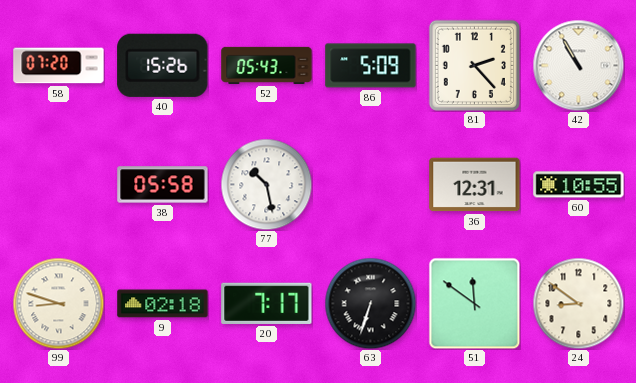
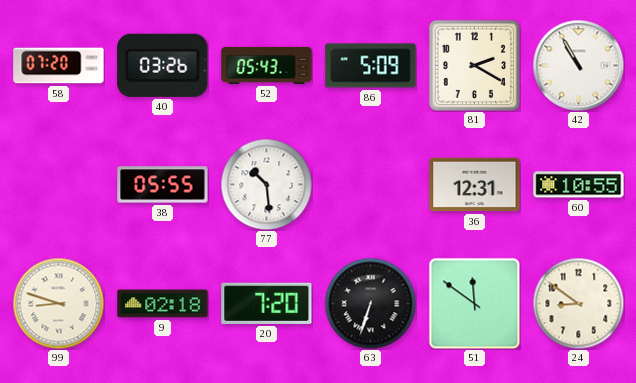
40: 15:26 -> 03:26 (163, 65)
81: 2:23 -> 2:20 (474, 65)
38: 05:58 -> 05:55 (163, 185)
77: 10:28 -> 10:29 (266, 184)
20: 7:17 -> 7:20 (267, 303)
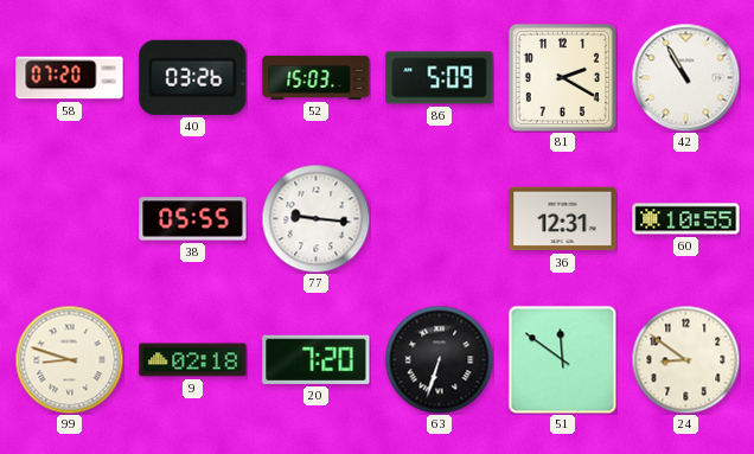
52: 05:43 -> 15:03 (317, 77)
77: 10:29 -> 9:16 (315, 218)
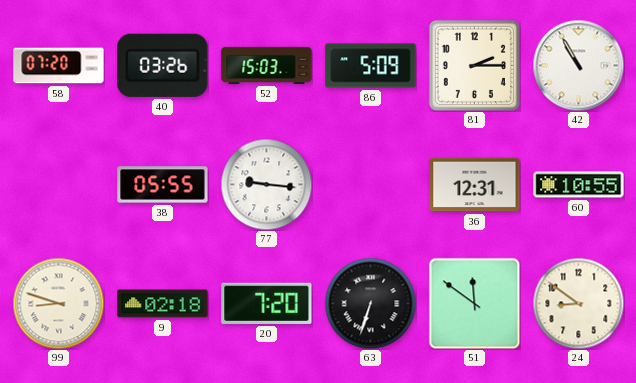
81: 2:20 -> 2:15 (474, 65)
